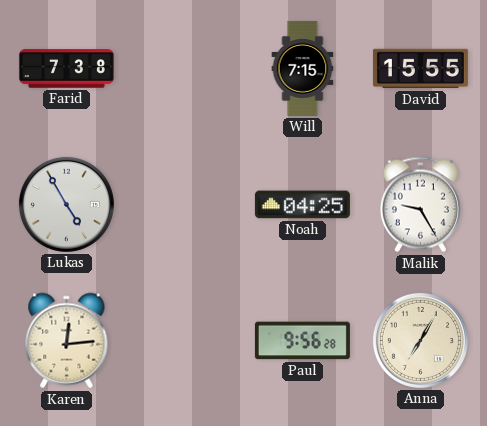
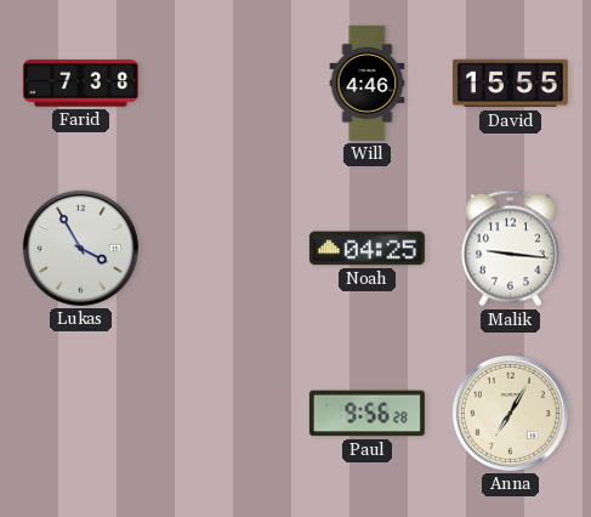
Will: 7:15 -> 4:46 (368, 83)
Lukas: 4:55 -> 3:55 (80, 248)
Malik: 9:25 -> 9:16 (510, 249)
Karen: 12:14 -> none (67, 341)
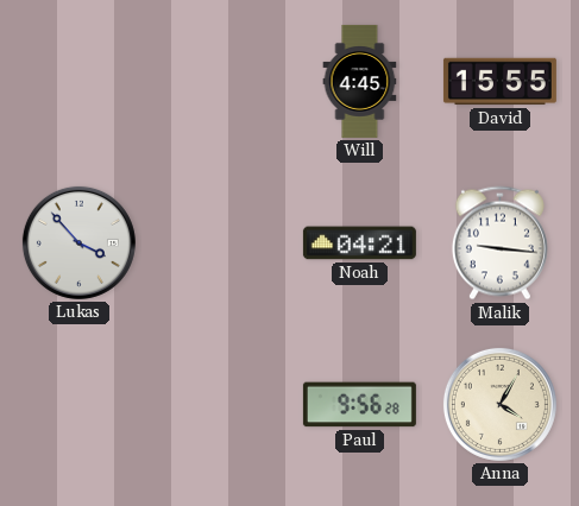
Farid: 7:38 -> none (80, 84)
Will: 4:46 -> 4:45 (360, 81)
Lukas: 3:55 -> 3:53 (78, 242)
Noah: 04:25 -> 04:21 (359, 243)
Anna: 7:05 -> 4:05 (499, 404)
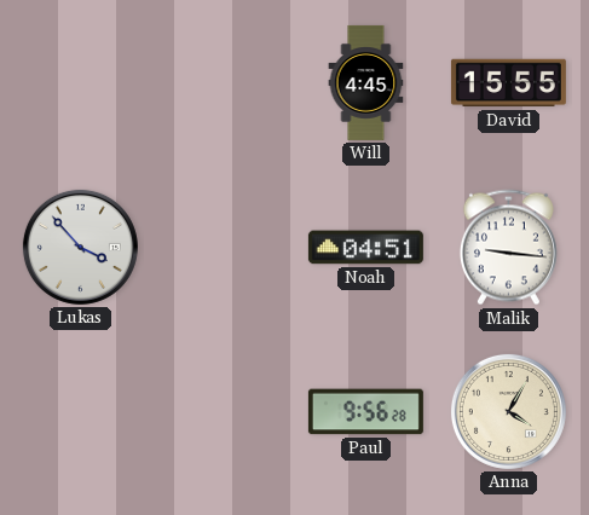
Noah: 04:21 -> 04:51 (365, 248)
